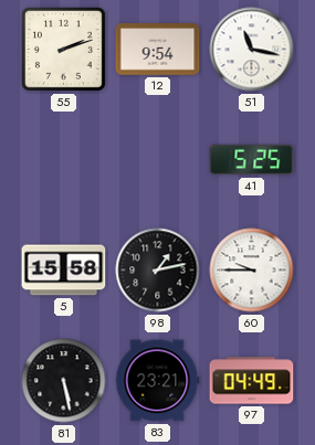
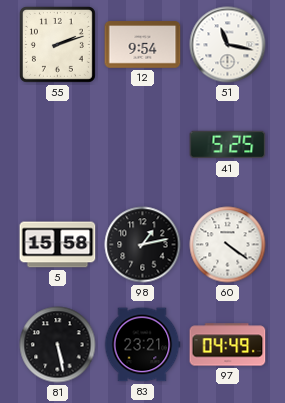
60: 9:45 -> 4:21 (228, 245)
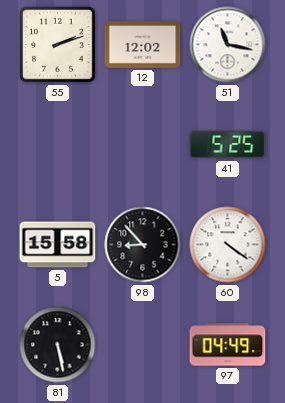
12: 9:54 -> 12:02 (143, 45)
98: 1:13 -> 8:53 (143, 245)
83: 23:21 -> none (142, 345)
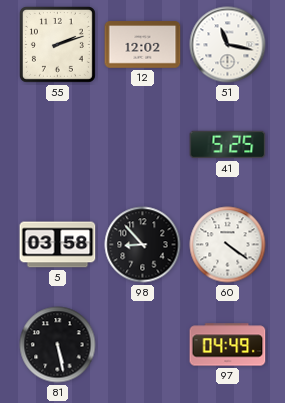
5: 15:58 -> 03:58 (58, 245)
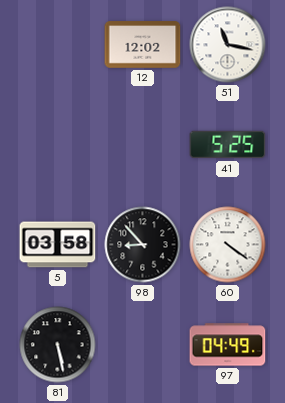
55: 2:12 -> none (57, 44)
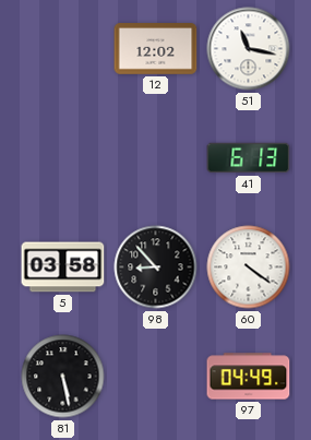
41: 5:25 -> 6:13 (249, 158)
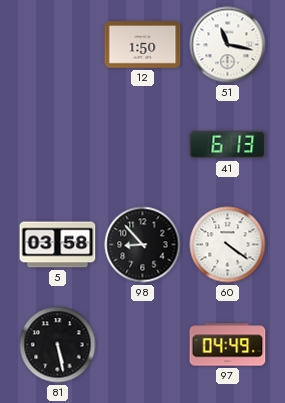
12: 12:02 -> 1:50 (143, 45)
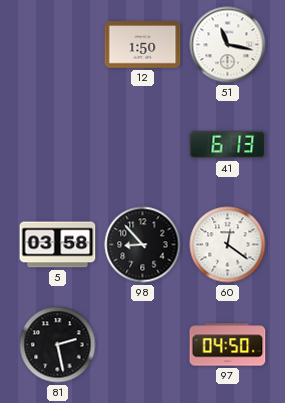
60: 4:21 -> 12:21 (228, 245)
81: 5:28 -> 2:28 (58, 345)
97: 04:49 -> 04:50 (228, 345)
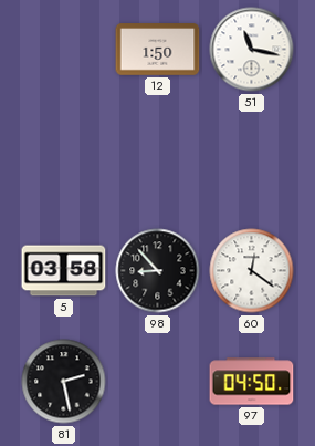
41: 6:13 -> none (228, 145)
